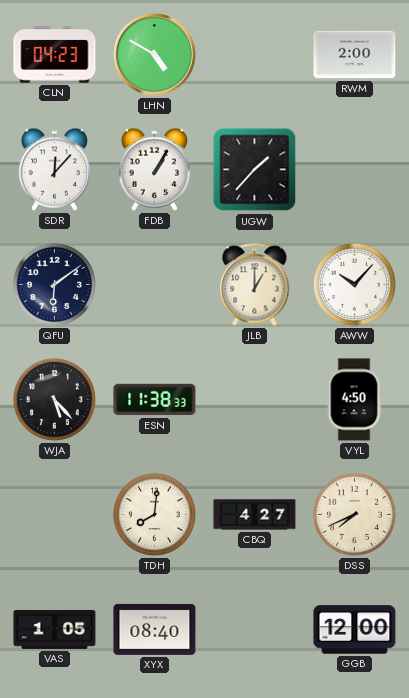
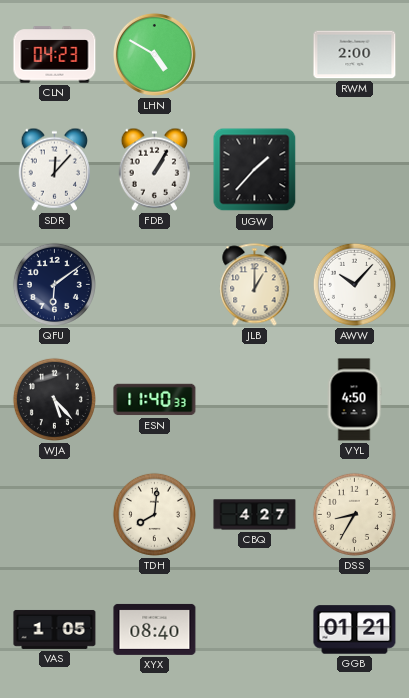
ESN: 11:38 -> 11:40 (155, 400)
DSS: 7:41 -> 8:35 (354, 514)
GGB: 12:00 -> 01:21 (355, 630)
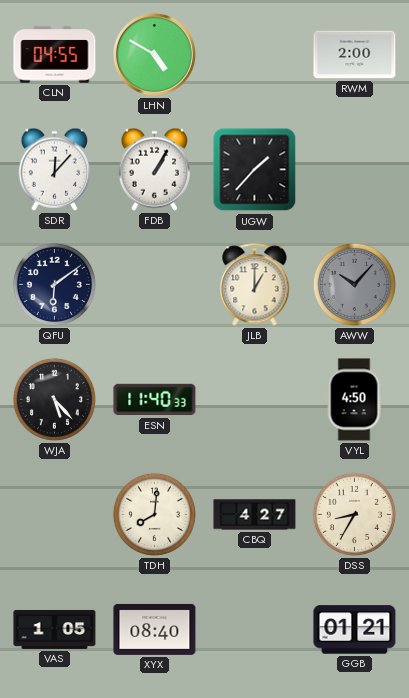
CLN: 04:23 -> 04:55 (55, 55)
AWW dial: white -> grey (354, 284)
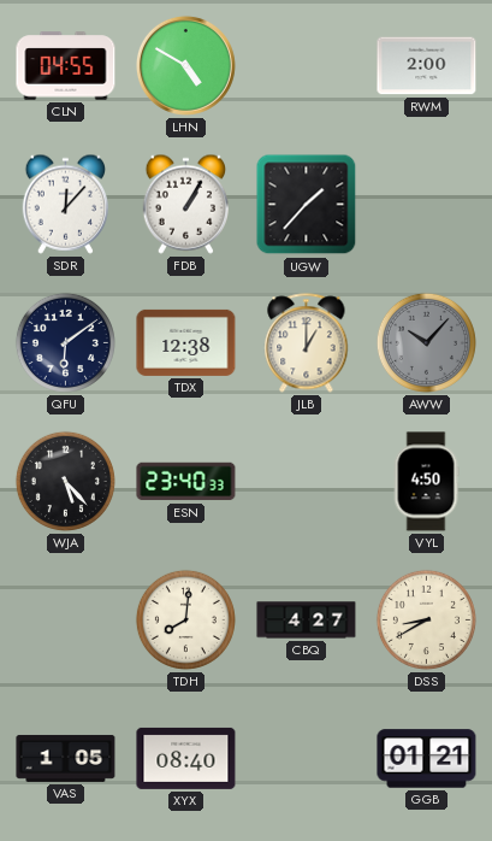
TDX: none -> 12:38 (186, 342)
ESN: 11:40 -> 23:40 (186, 482)
DSS: 8:35 -> 8:40 (426, 619)
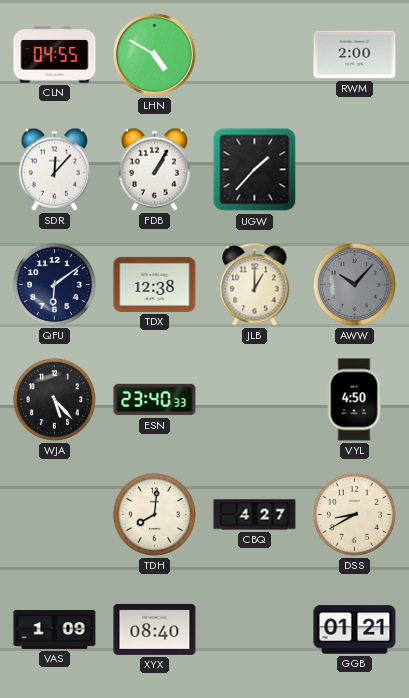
VAS: 1:05 -> 1:09 (55, 629)
